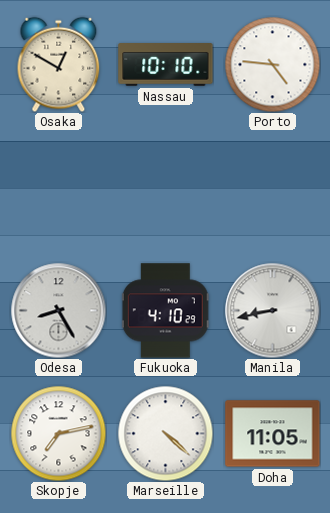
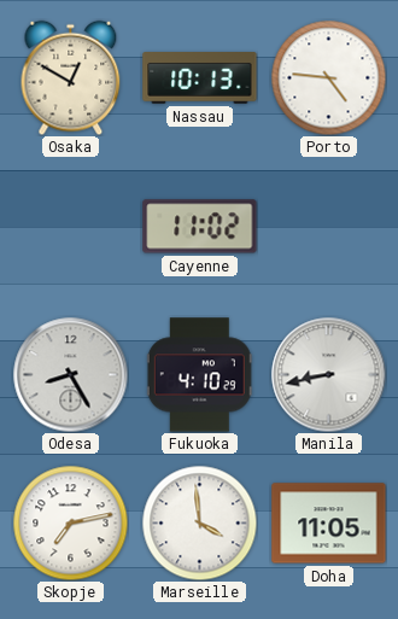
Nassau: 10:10 -> 10:13 (200, 78)
Cayenne: none -> 11:02 (200, 227)
Marseille: 4:22 -> 3:59 (199, 522)
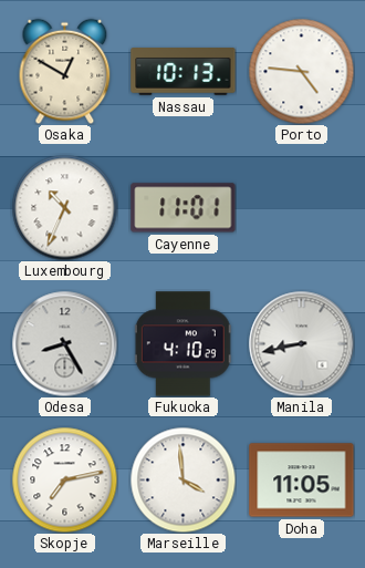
Luxembourg: none -> 10:34 (64, 207)
Cayenne: 11:02 -> 11:01 (184, 208)
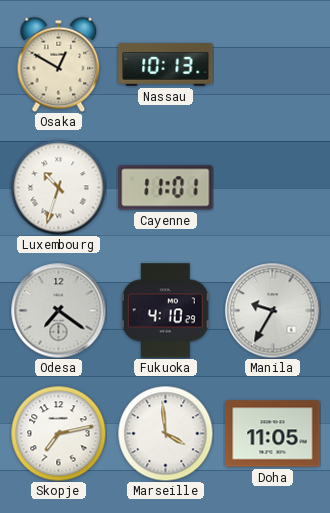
Porto: 4:46 -> none (301, 71)
Luxembourg: 10:34 -> 10:33 (58, 187)
Odesa: 8:25 -> 7:21 (58, 310)
Manila: 8:43 -> 9:35 (272, 310)
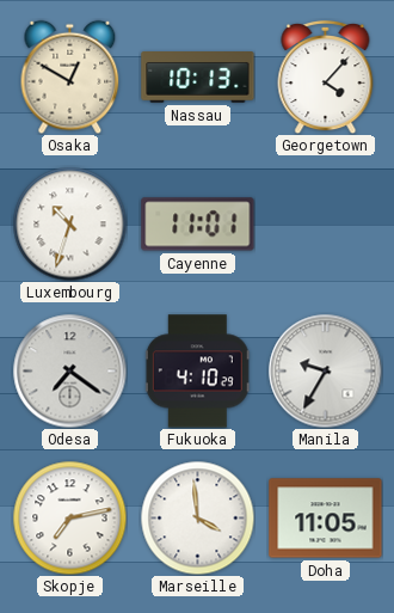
Georgetown: none -> 4:07 (326, 76)
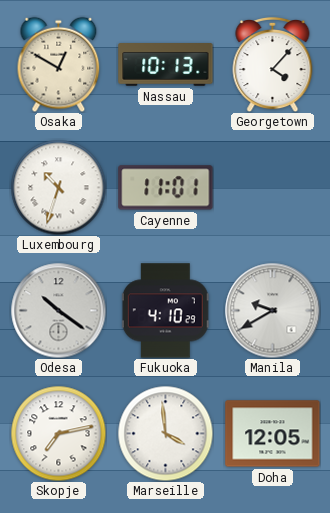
Odesa: 7:21 -> 10:21 (58, 310)
Manila: 9:35 -> 9:40 (272, 310)
Doha: 11:05 -> 12:05 (273, 434)
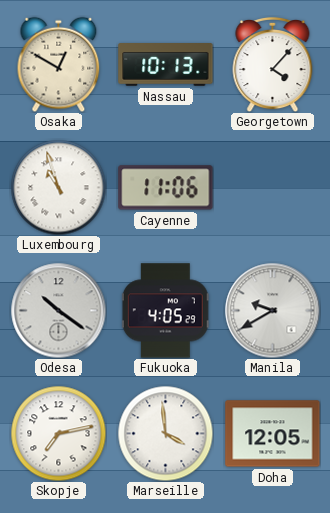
Luxembourg: 10:33 -> 10:57 (58, 187)
Cayenne: 11:01 -> 11:06 (166, 188)
Fukuoka: 4:10 -> 4:05 (165, 311)
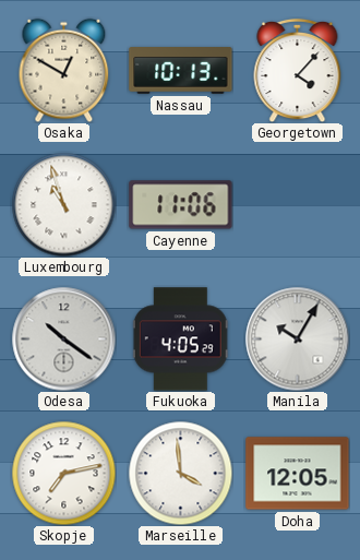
Manila: 9:40 -> 10:05 (297, 338)
